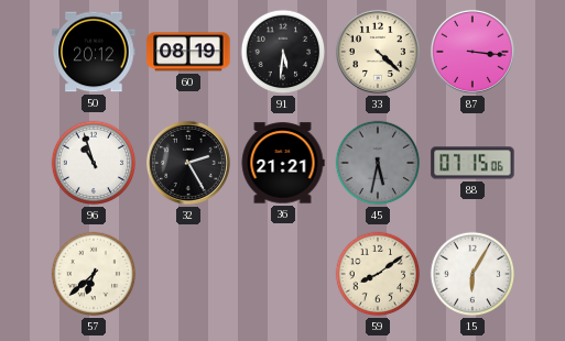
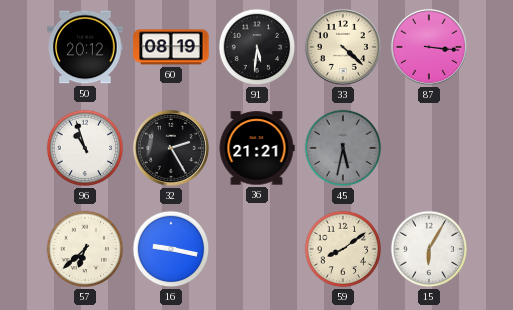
88: 07:15 -> none (472, 163)
16: none -> 9:17 (171, 249)
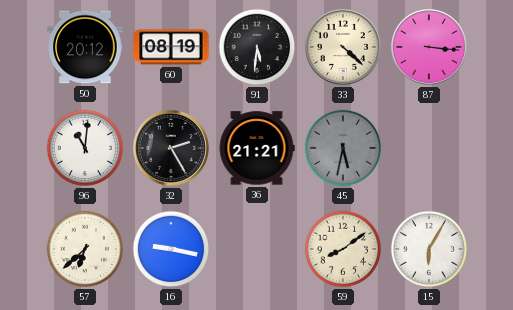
96: 10:57 -> 11:01 (85, 148)
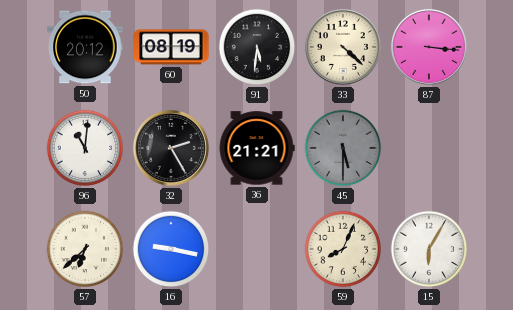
45: 5:32 -> 5:30 (343, 148)
59: 8:09 -> 8:04 (343, 249)
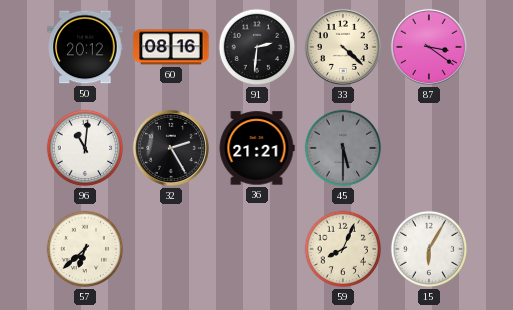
60: 08:19 -> 08:16 (171, 47)
91: 5:31 -> 2:31 (257, 47)
87: 3:16 -> 3:21 (429, 47)
16: 9:17 -> none (171, 249)
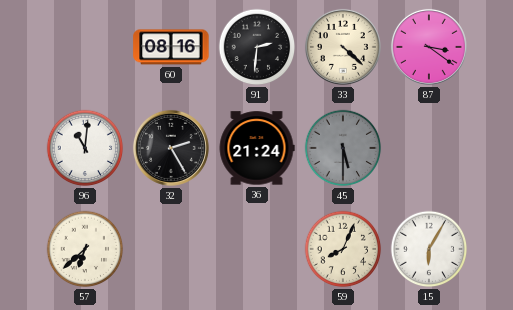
50: 20:12 -> none (85, 47)
36: 21:21 -> 21:24 (257, 148)
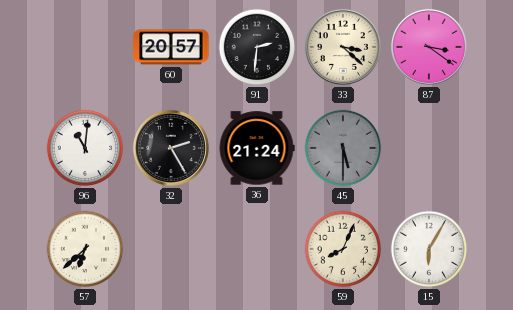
60: 08:16 -> 20:57 (171, 47)
33: 4:22 -> 3:22 (343, 47)
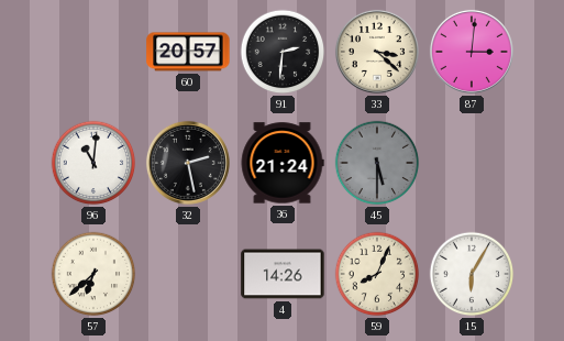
87: 3:21 -> 3:01 (472, 52)
32: 2:25 -> 2:28 (188, 163)
4: none -> 14:26 (283, 274)
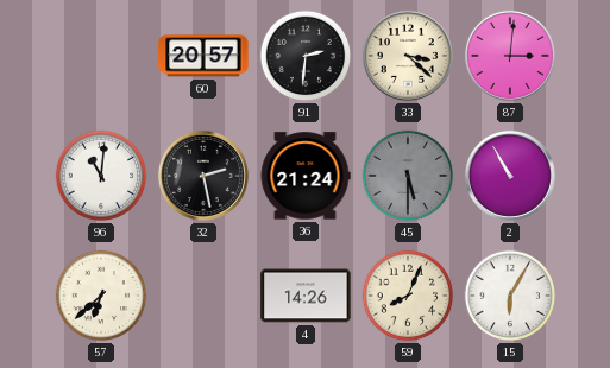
2: none -> 10:55 (510, 176)
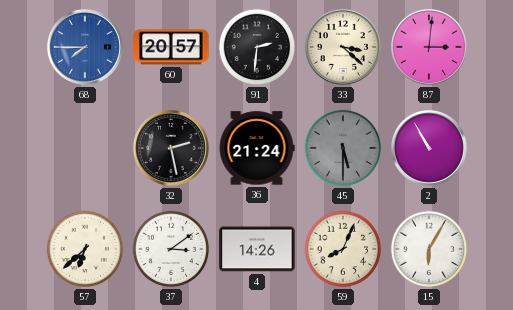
68: none -> 7:45 (85, 47)
96: 11:01 -> none (101, 176)
37: none -> 3:09 (171, 249)
